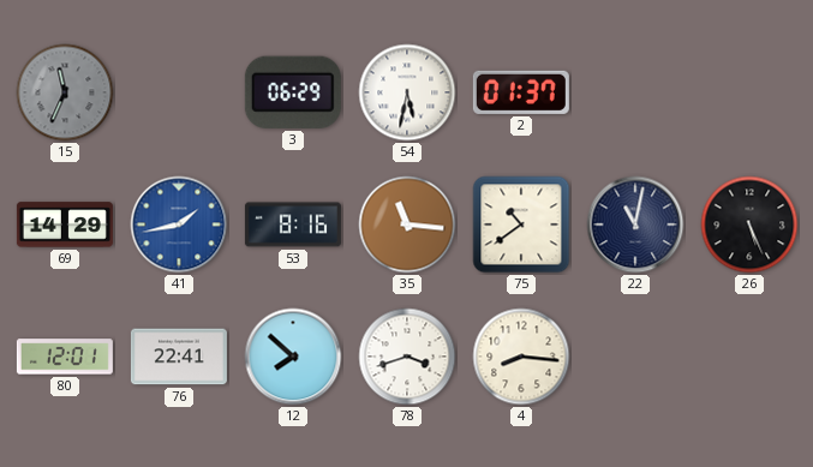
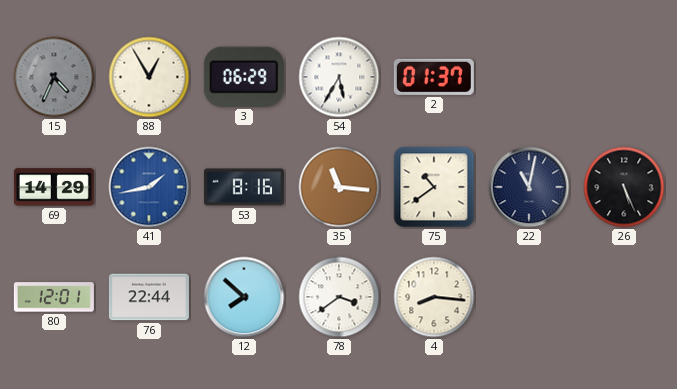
15: 11:34 -> 4:34 (54, 77)
88: none -> 12:55 (149, 77)
54: 5:32 -> 5:35 (339, 77)
76: 22:41 -> 22:44 (149, 297)
78: 3:42 -> 3:39 (339, 297)
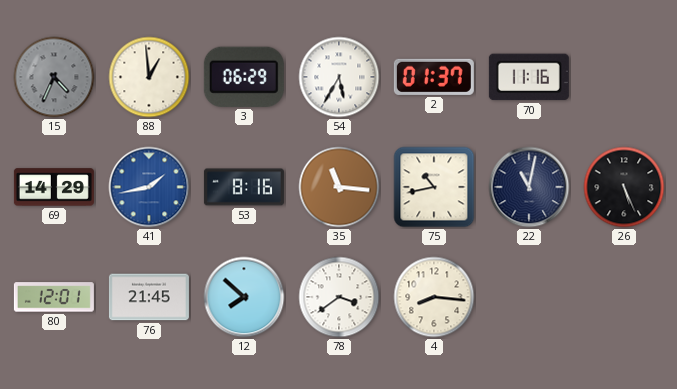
88: 12:55 -> 12:59 (149, 77)
70: none -> 11:16 (529, 77)
75: 10:39 -> 10:43 (434, 187)
76: 22:44 -> 21:45 (149, 297)
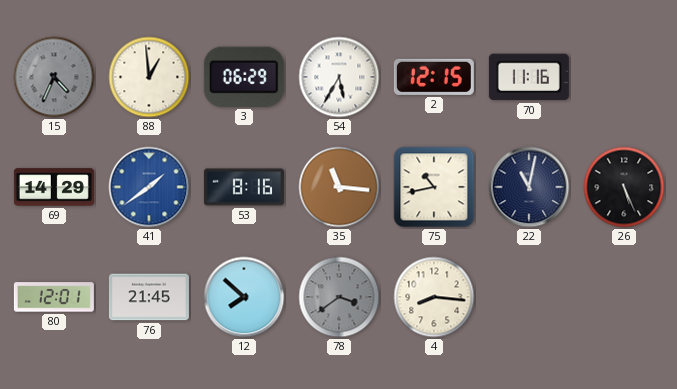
2: 01:37 -> 12:15 (434, 77)
41: 1:43 -> 1:39 (149, 187)
78 dial: white -> grey (339, 297)
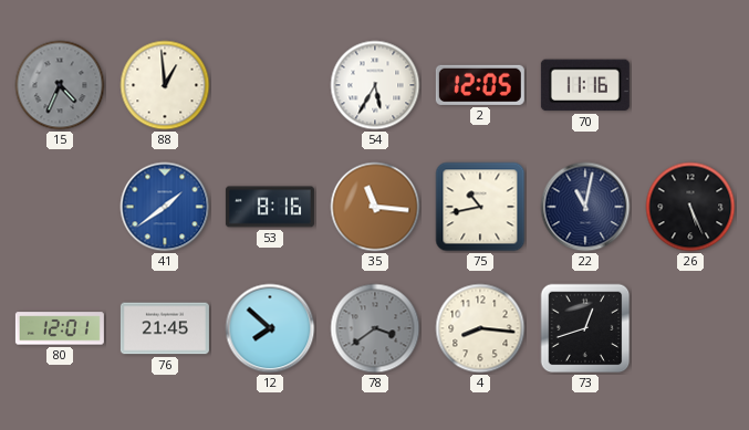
3: 06:29 -> none (244, 77)
2: 12:15 -> 12:05 (480, 85)
69: 14:29 -> none (54, 187)
73: none -> 12:42 (585, 328)
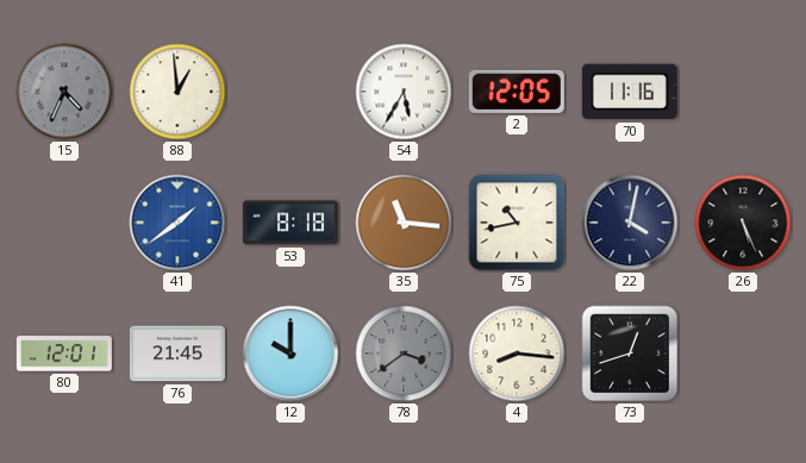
53: 8:16 -> 8:18 (290, 223)
22: 11:02 -> 4:02 (630, 223)
12: 7:52 -> 10:00 (290, 353)
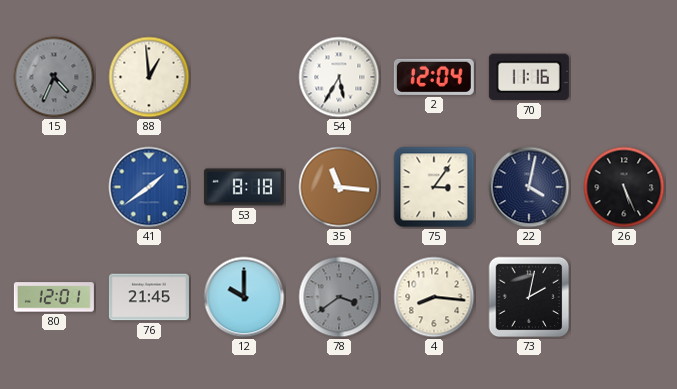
2: 12:05 -> 12:04 (434, 77)
75: 10:43 -> 3:06 (434, 187)
73: 12:42 -> 2:02 (529, 297)
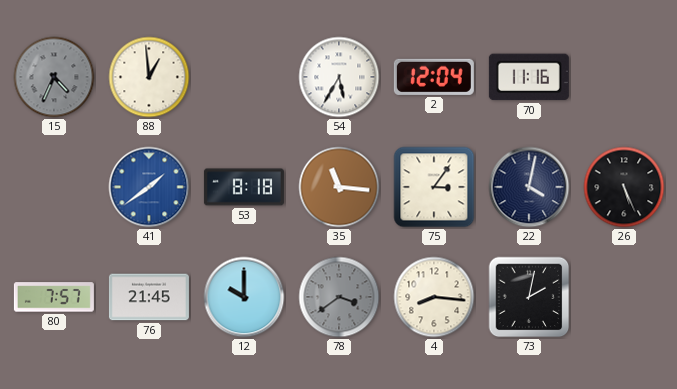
80: 12:01 -> 7:57 (54, 297)
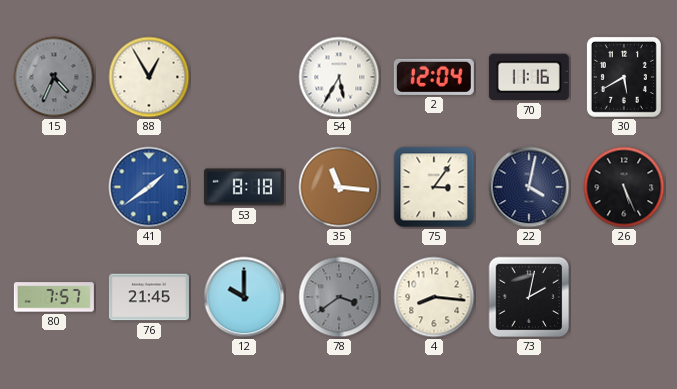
88: 12:59 -> 12:55 (149, 77)
30: none -> 5:40 (624, 77)
